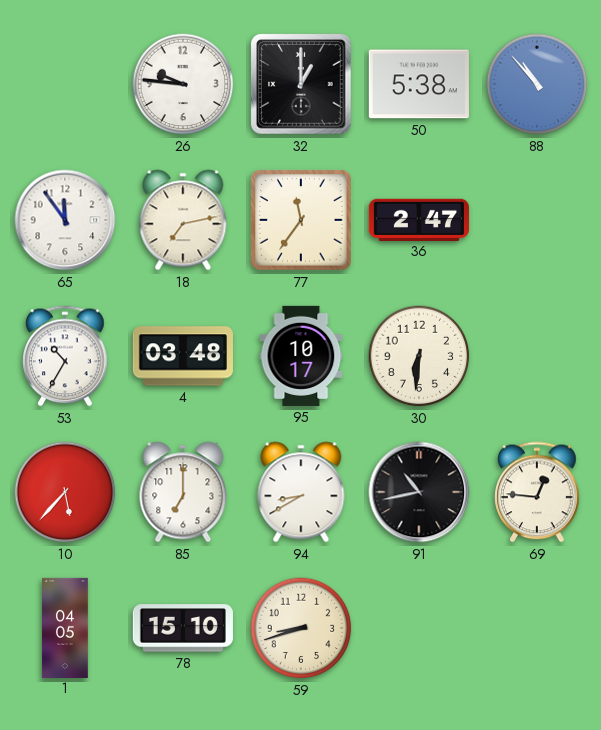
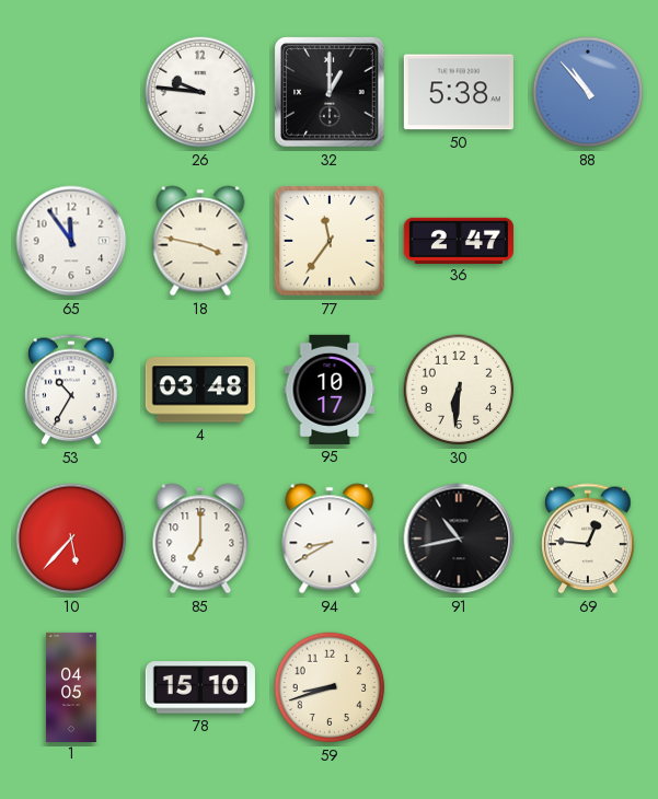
18: 7:13 -> 3:47 (200, 241)
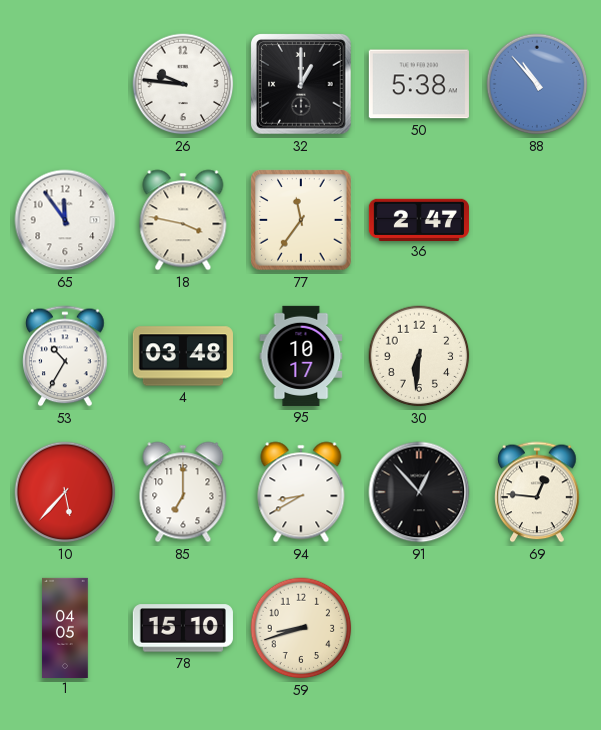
91: 10:43 -> 12:53 (419, 492)
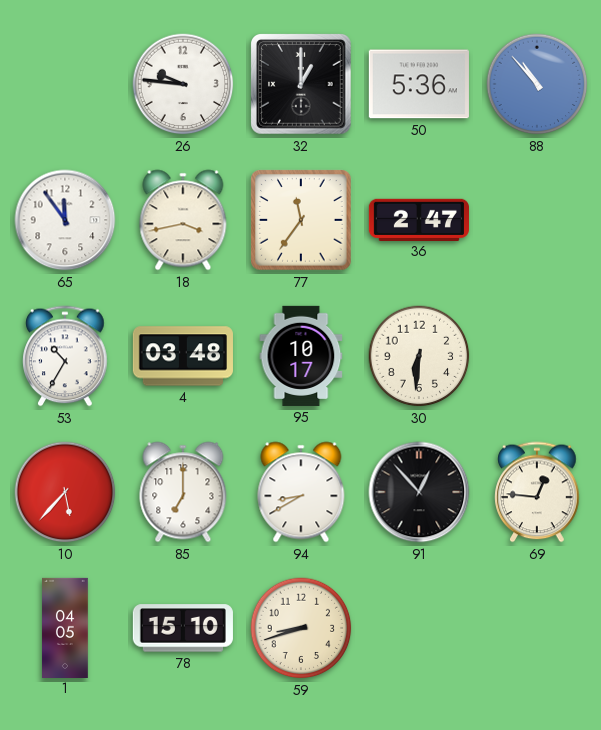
50: 5:38 -> 5:36 (419, 84)
18: 3:47 -> 3:43 (183, 220)
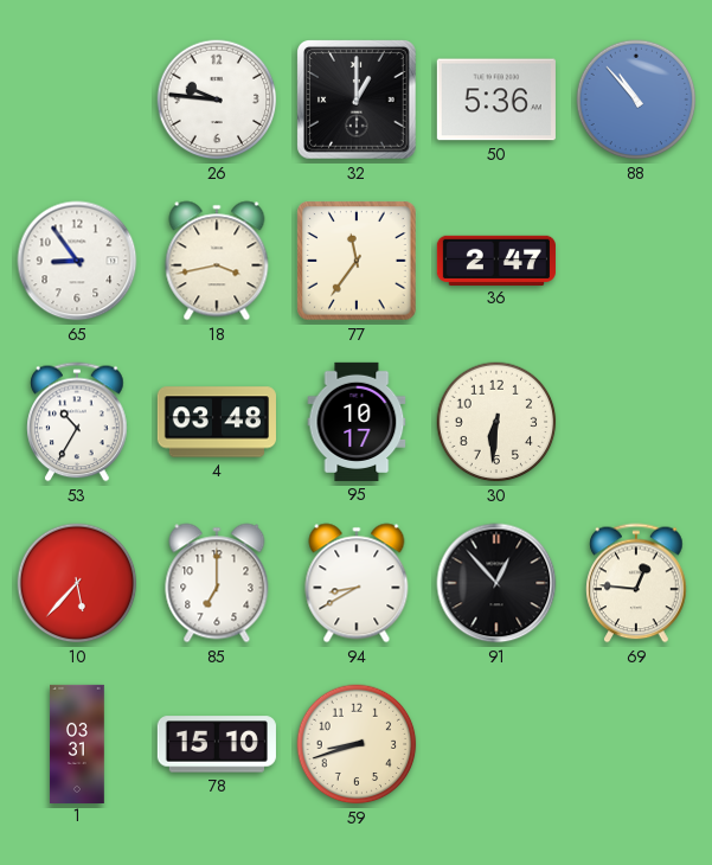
65: 11:54 -> 8:54 (77, 261)
1: 04:05 -> 03:31 (77, 743)
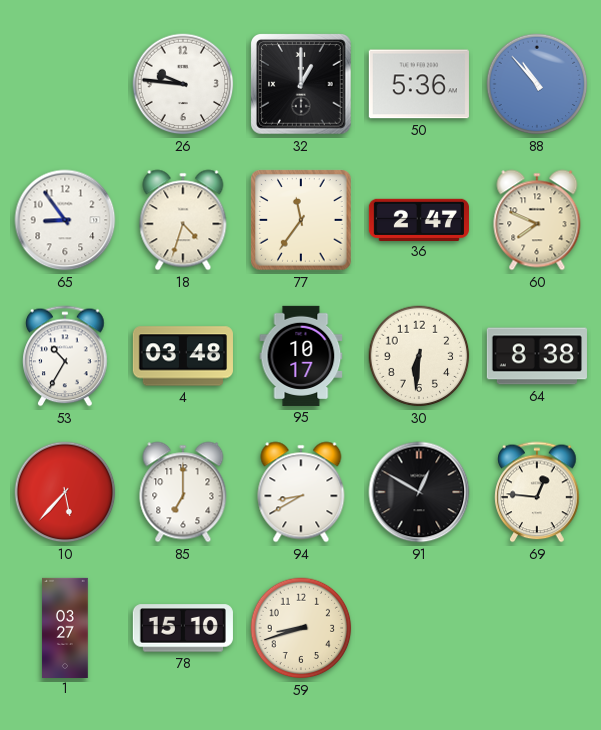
18: 3:43 -> 4:33 (183, 220)
60: none -> 7:49 (537, 220)
64: none -> 8:38 (537, 356)
91: 12:53 -> 12:50 (419, 492)
1: 03:31 -> 03:27 (65, 627)
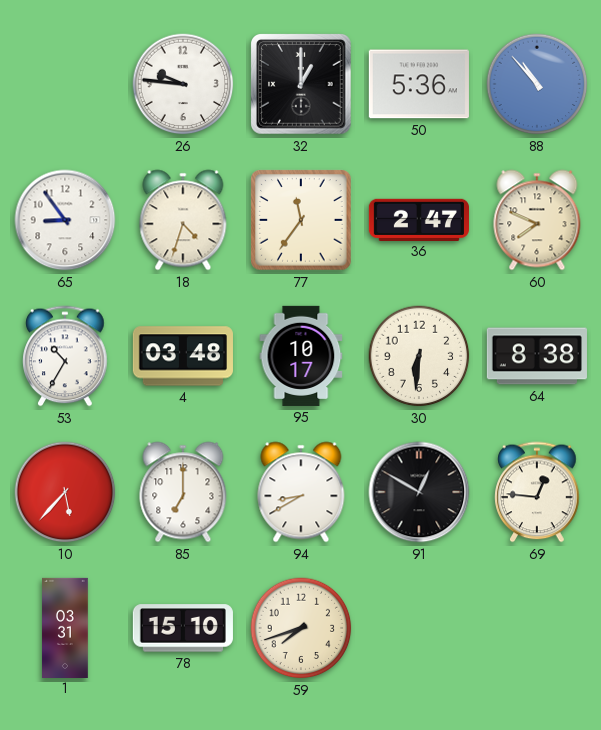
1: 03:27 -> 03:31 (65, 627)
59: 8:42 -> 7:42 (301, 628)
